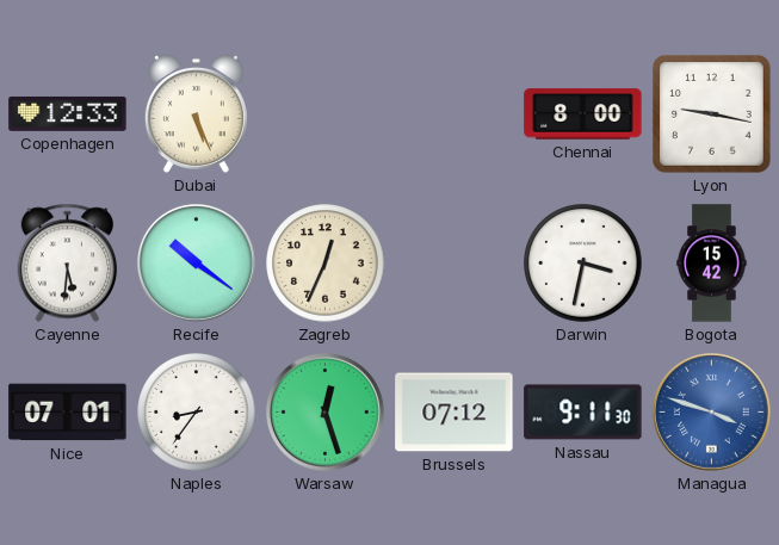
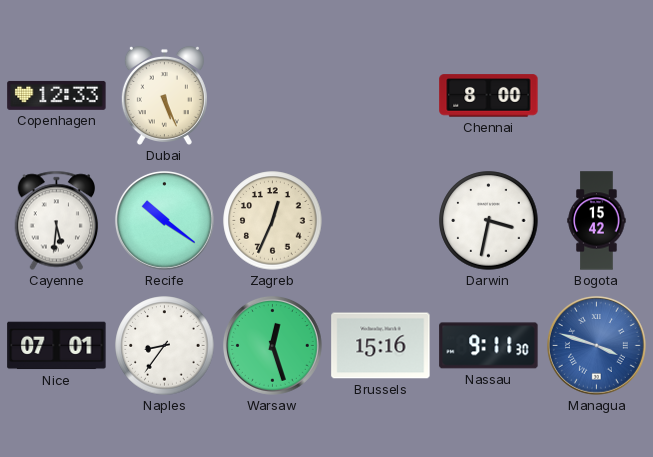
Lyon: 9:17 -> none (712, 114)
Brussels: 07:12 -> 15:16 (381, 346)
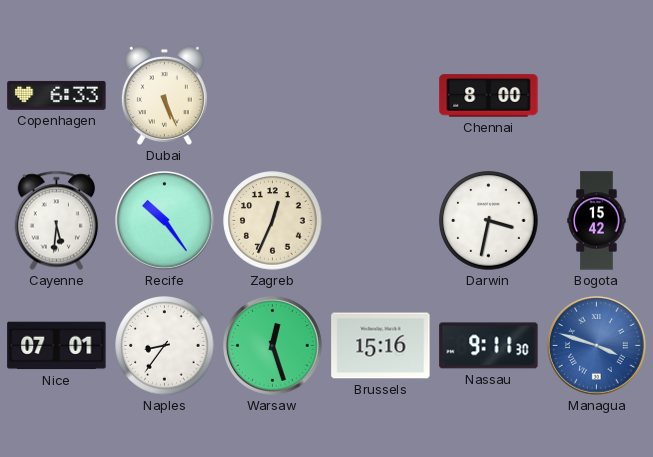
Copenhagen: 12:33 -> 6:33 (57, 95)
Recife: 10:21 -> 10:24 (164, 220)
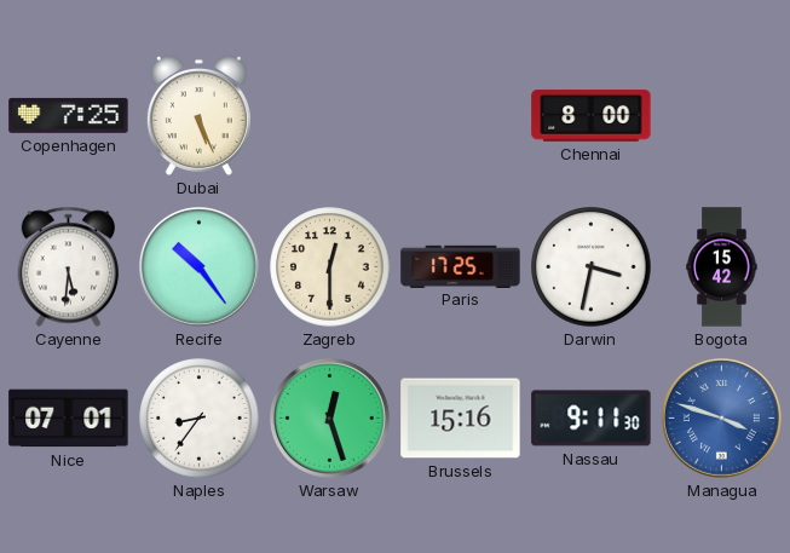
Copenhagen: 6:33 -> 7:25 (69, 115)
Zagreb: 12:34 -> 12:30 (330, 267)
Paris: none -> 17:25 (461, 266)
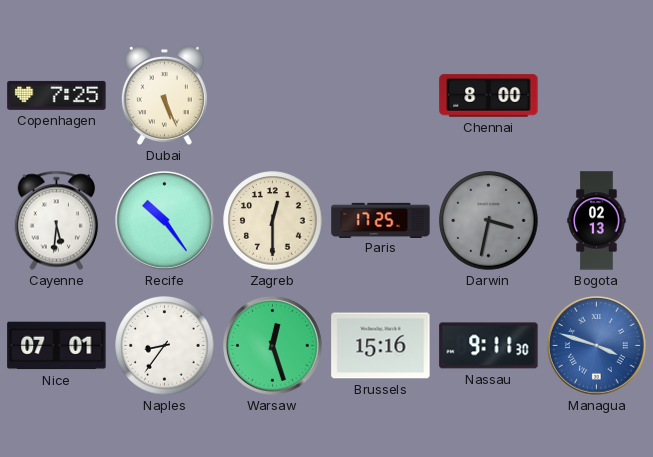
Darwin dial: white -> grey (489, 221)
Bogota: 15:42 -> 02:13 (597, 221)
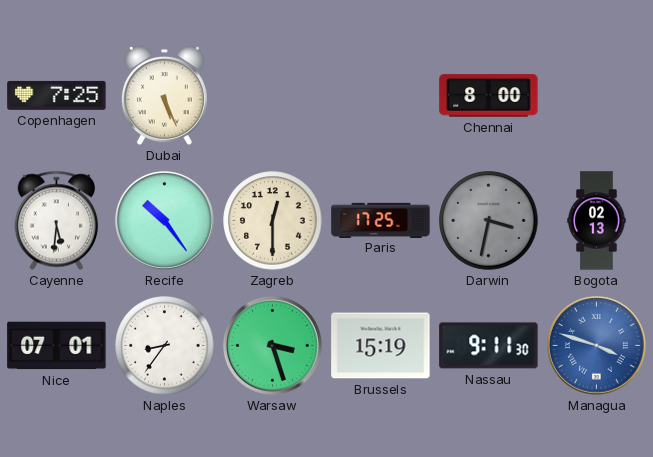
Warsaw: 12:27 -> 3:27 (272, 345)
Brussels: 15:16 -> 15:19 (381, 346)
